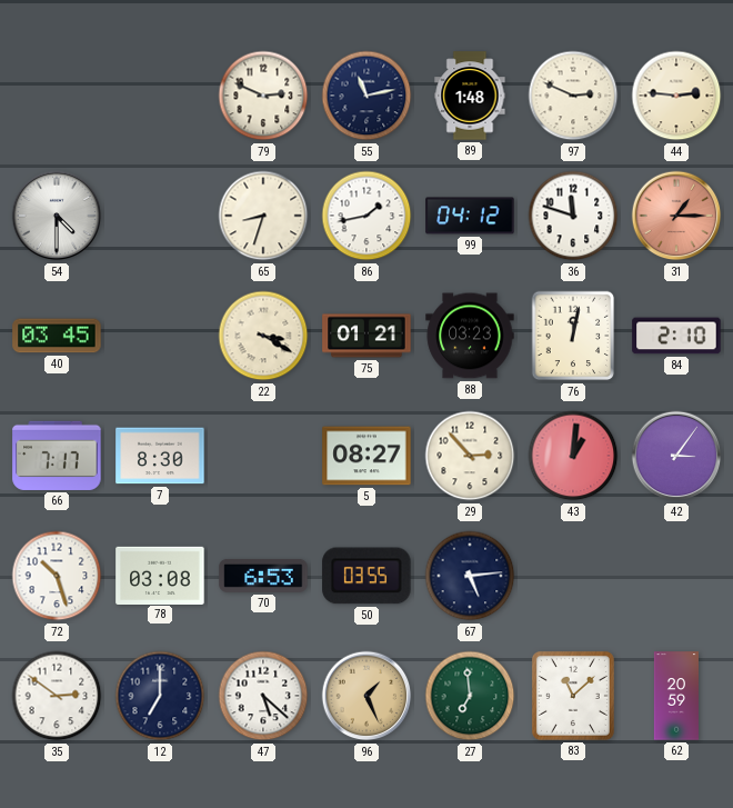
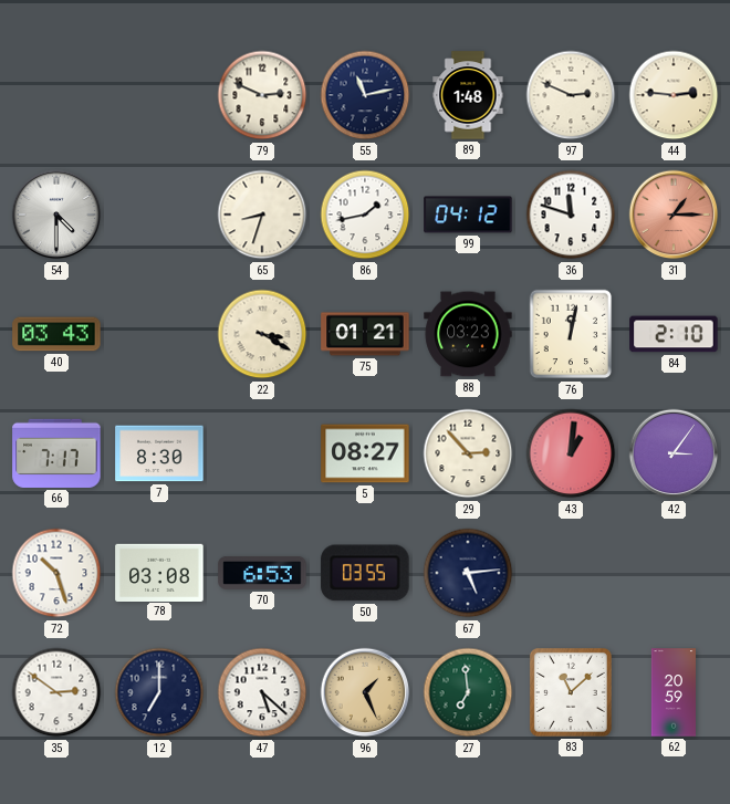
40: 03:45 -> 03:43 (56, 334)
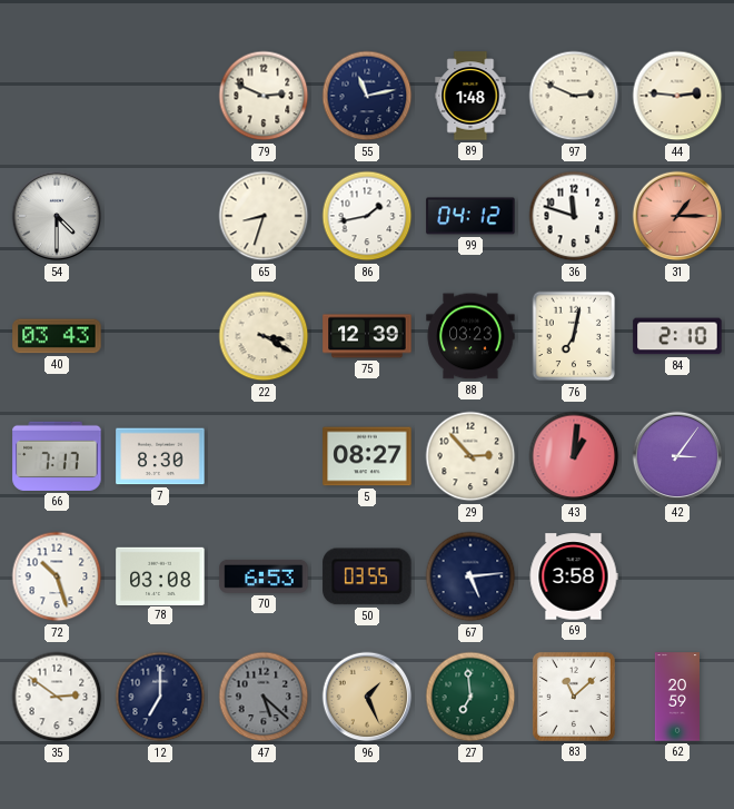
75: 01:21 -> 12:39 (367, 336)
76: 12:02 -> 7:02 (574, 336)
69: none -> 3:58 (574, 576)
47 dial: white -> grey (264, 697)
